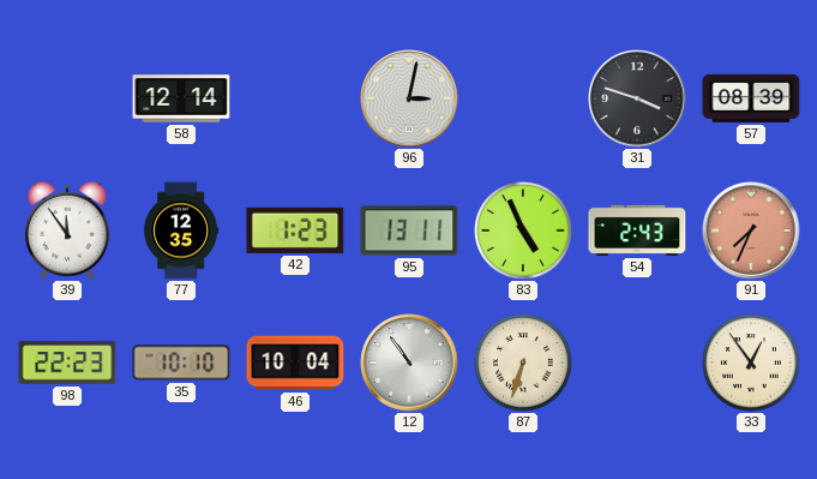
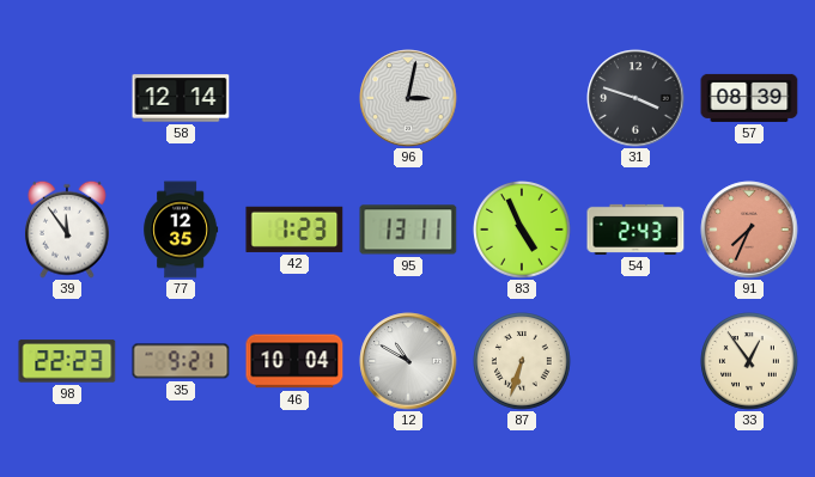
35: 10:10 -> 9:21 (181, 361)
12: 10:54 -> 10:50 (408, 361)
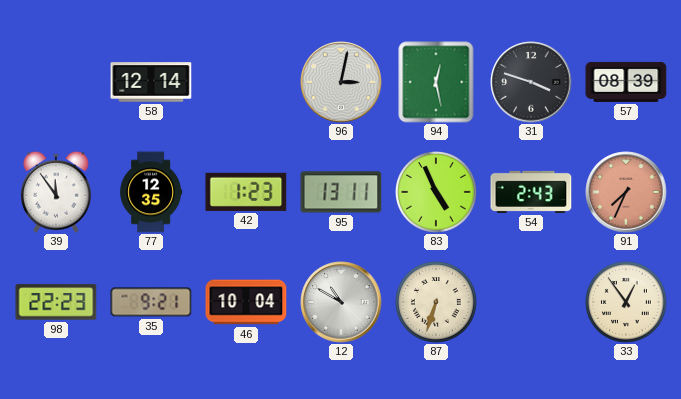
94: none -> 12:28 (436, 82)
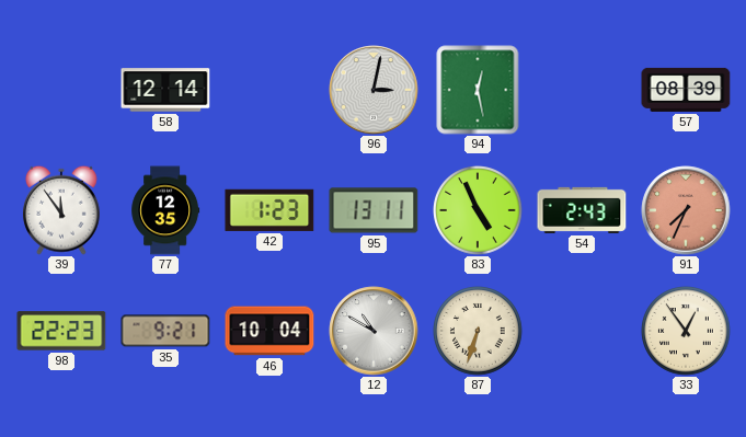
31: 3:48 -> none (531, 82)
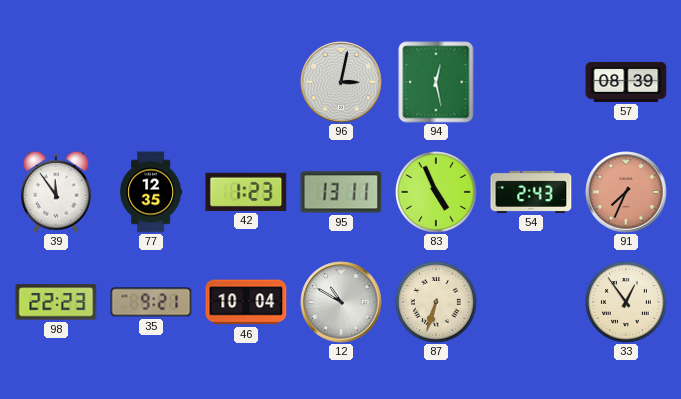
58: 12:14 -> none (165, 90)
